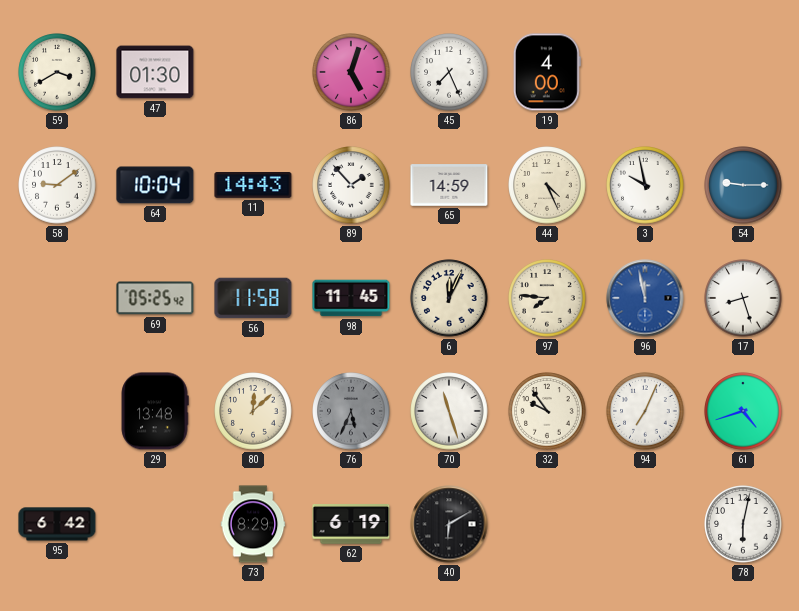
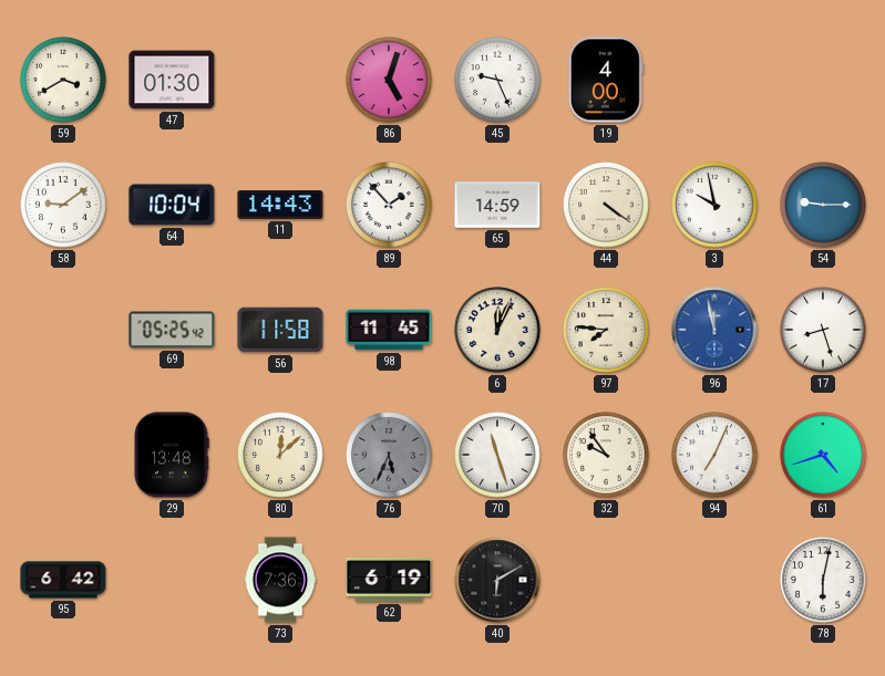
45: 7:26 -> 9:26 (497, 80)
44: 4:26 -> 4:21 (606, 205)
73: 8:29 -> 7:36 (280, 580)
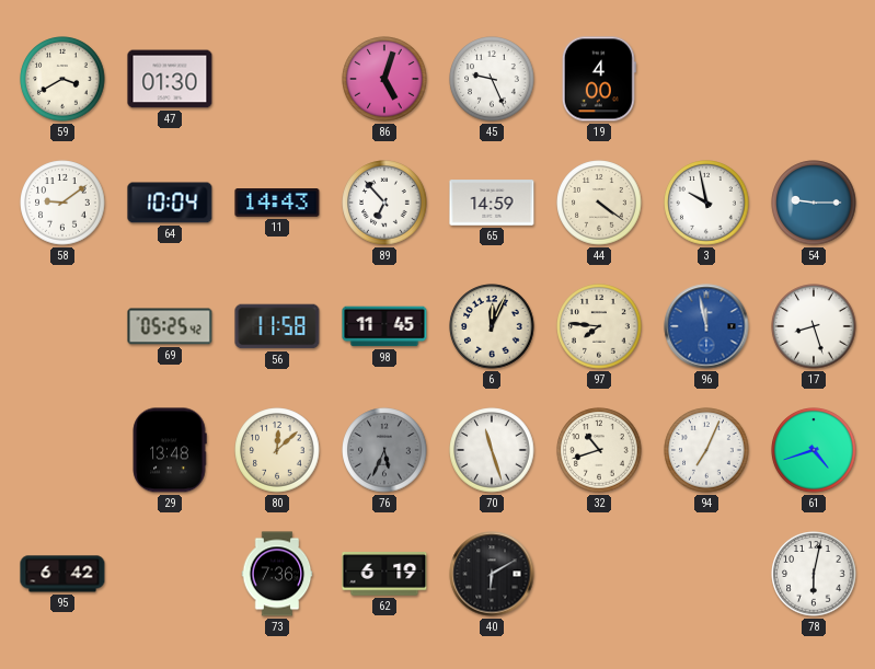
89: 1:53 -> 6:53 (384, 203)
32: 9:54 -> 10:42 (599, 450)
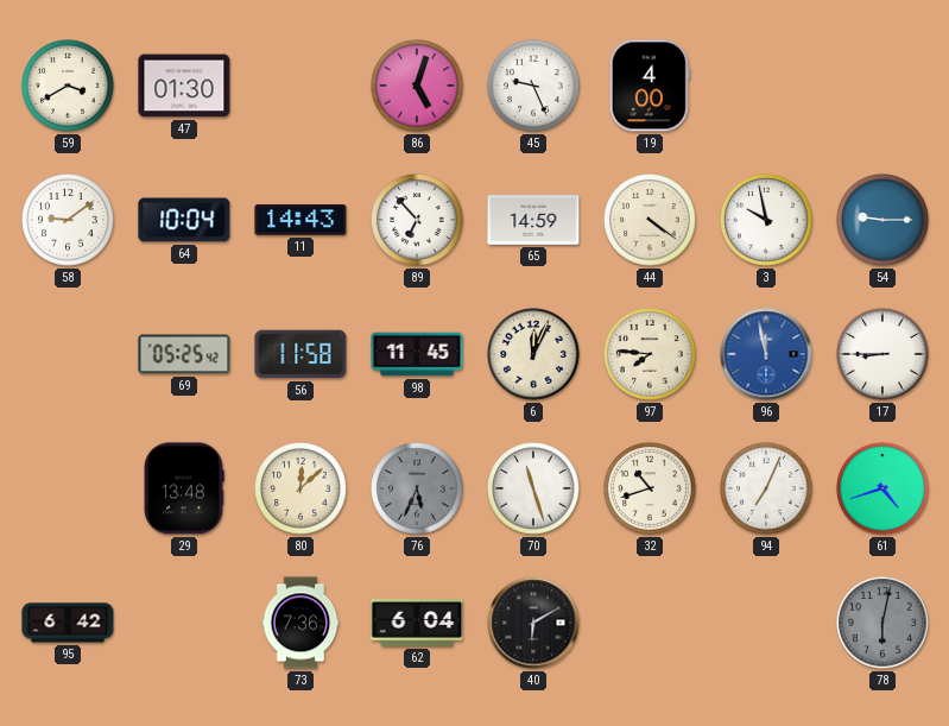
17: 8:27 -> 8:45 (882, 354)
62: 6:19 -> 6:04 (417, 624)
78 dial: white -> grey (882, 623)
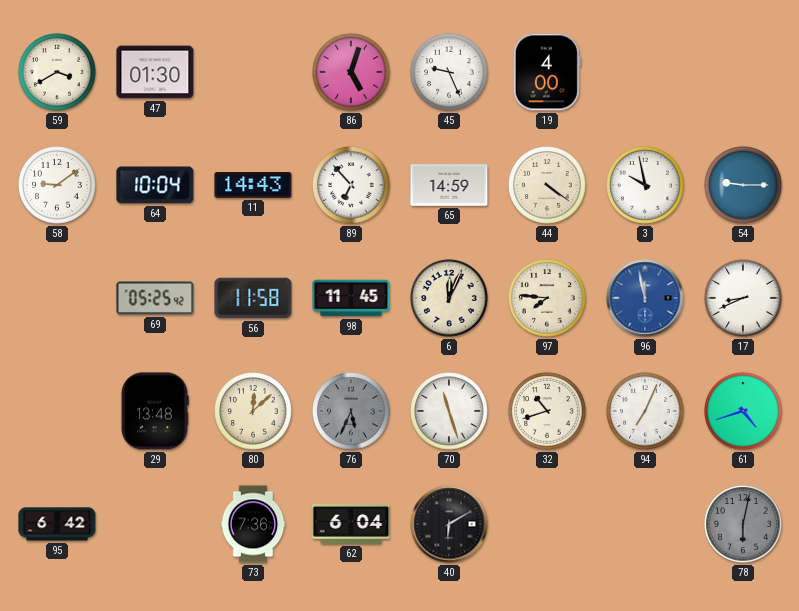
17: 8:45 -> 8:41 (743, 298)
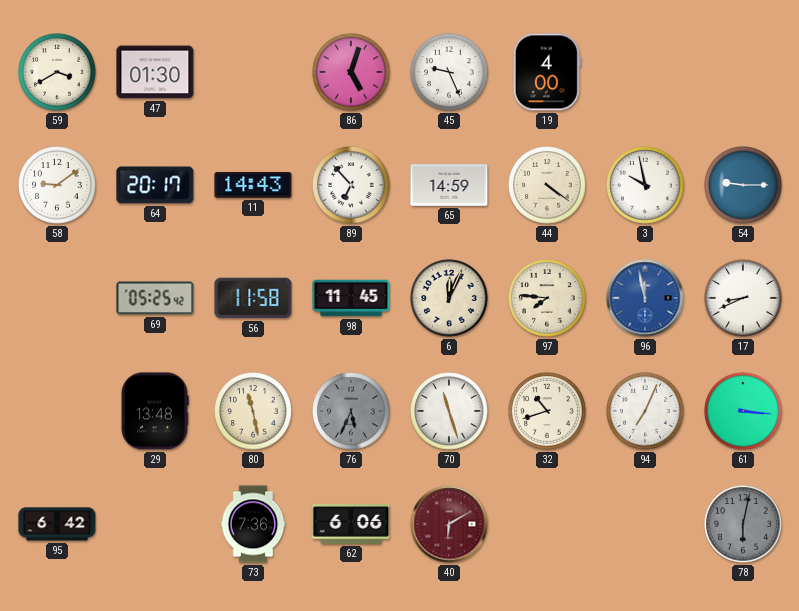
64: 10:04 -> 20:17 (155, 185)
80: 12:08 -> 11:28 (253, 411)
61: 4:42 -> 3:16 (743, 411)
62: 6:04 -> 6:06 (351, 525)
40 dial: black -> burgundy (449, 524)
